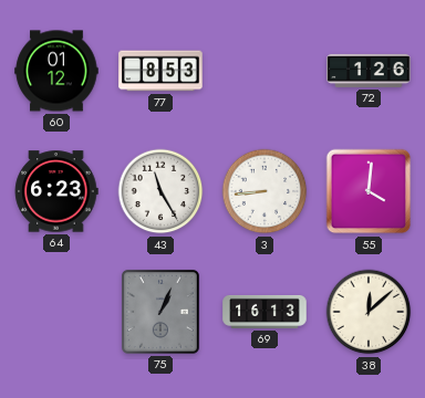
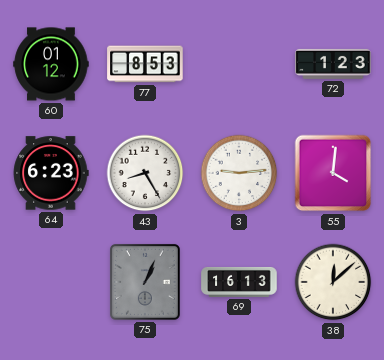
72: 1:26 -> 1:23 (333, 64)
43: 11:25 -> 8:25 (145, 173)
3: 8:44 -> 9:14 (239, 173)
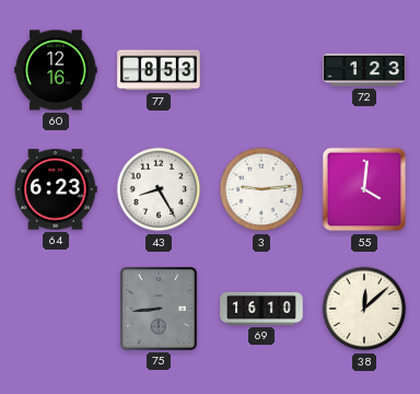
60: 01:12 -> 12:16 (56, 70)
75: 1:04 -> 8:44 (159, 309)
69: 16:13 -> 16:10 (261, 309)
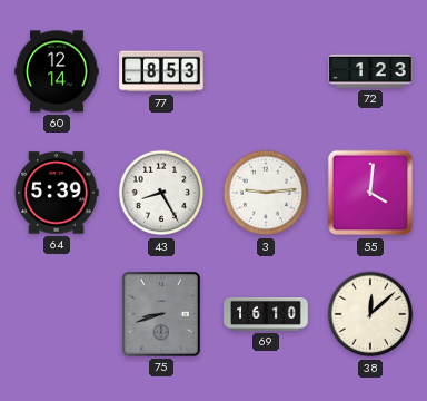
60: 12:16 -> 12:14 (57, 71)
64: 6:23 -> 5:39 (57, 193)
75: 8:44 -> 8:42 (161, 314)
